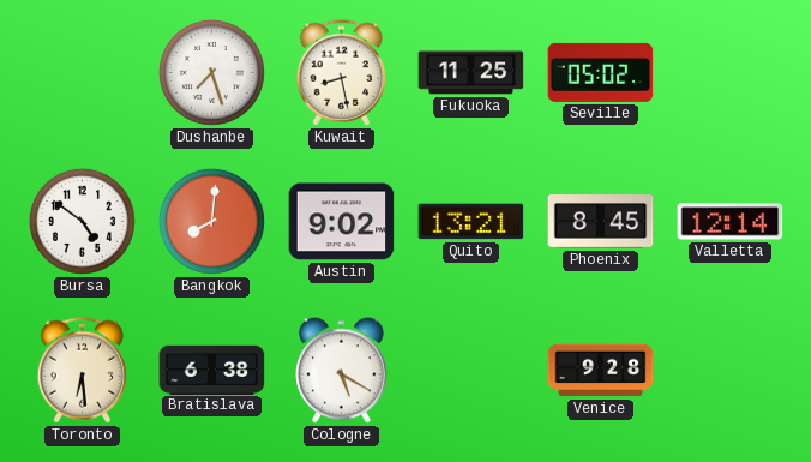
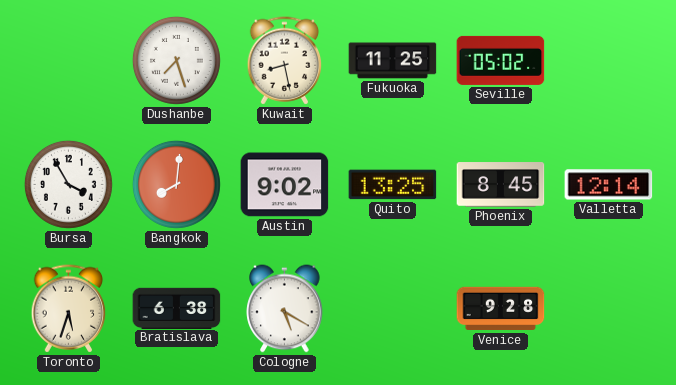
Bursa: 4:51 -> 3:55 (68, 184)
Quito: 13:21 -> 13:25 (393, 185)
Toronto: 6:29 -> 5:33 (69, 309)
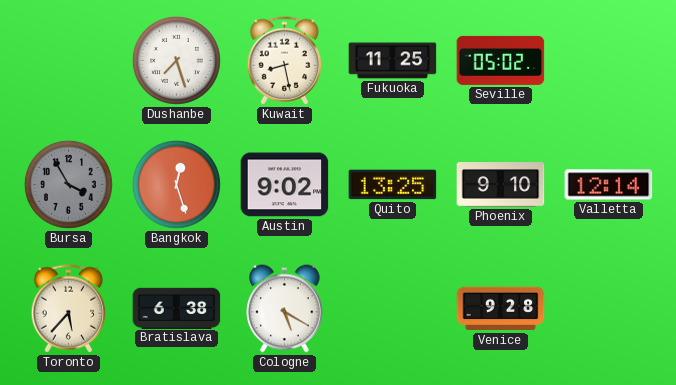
Bursa dial: white -> grey (68, 184)
Bangkok: 8:01 -> 12:27 (176, 184)
Phoenix: 8:45 -> 9:10 (501, 185)
Toronto: 5:33 -> 5:37 (69, 309)
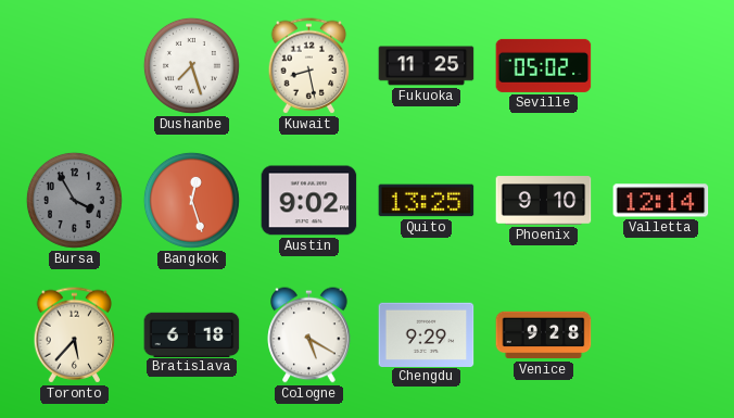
Bratislava: 6:38 -> 6:18 (192, 334)
Chengdu: none -> 9:29 (427, 334)
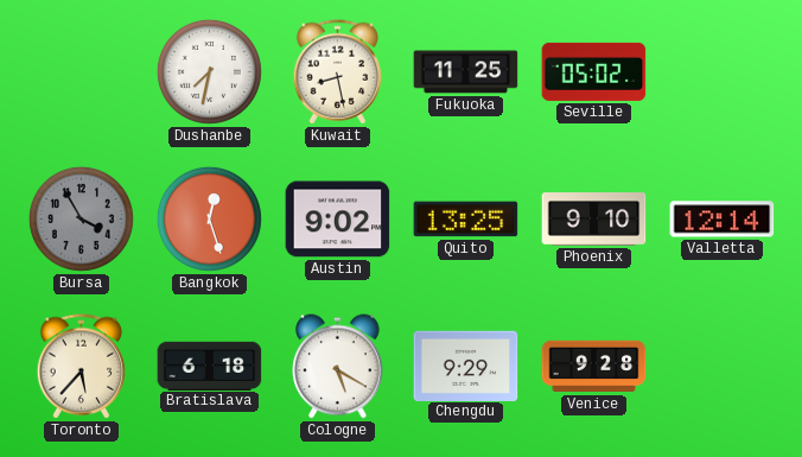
Dushanbe: 7:27 -> 7:32 (209, 71)
